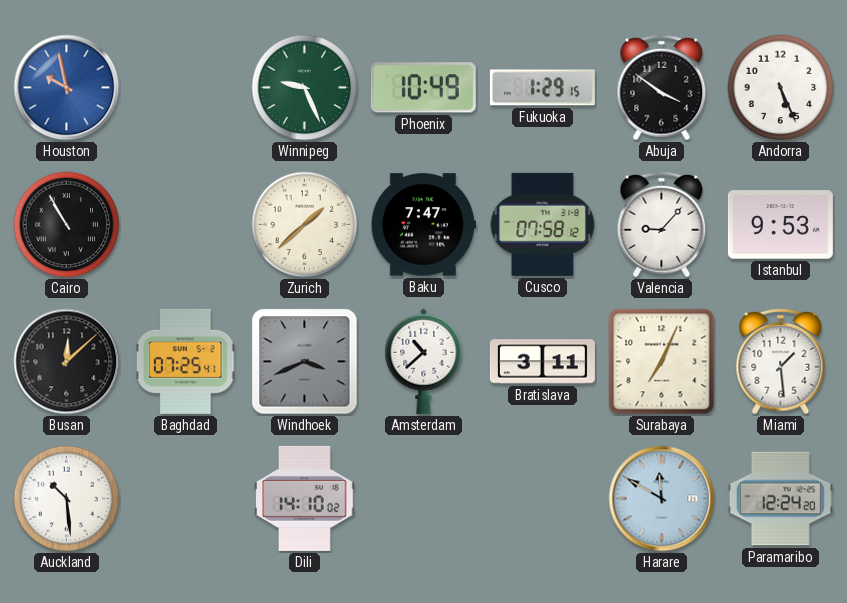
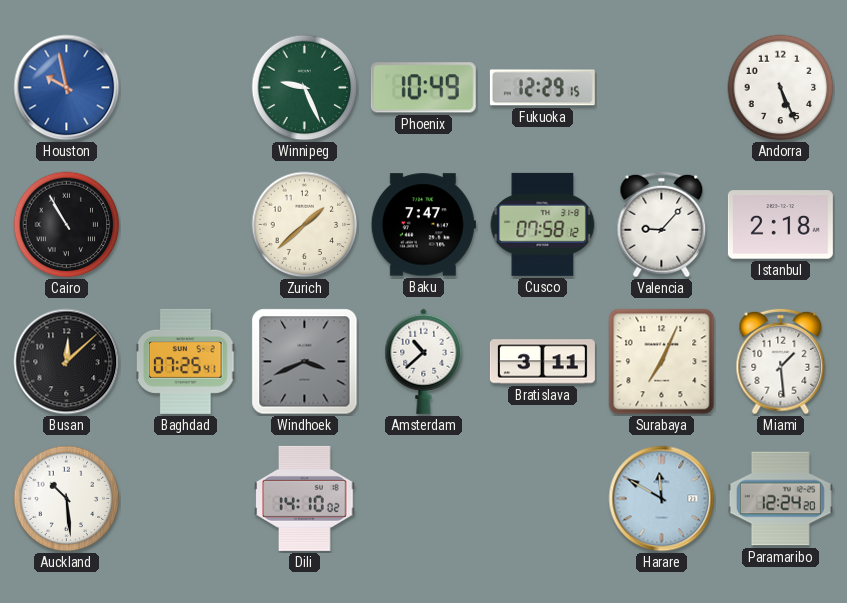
Fukuoka: 1:29 -> 12:29 (542, 88)
Abuja: 3:51 -> none (662, 88)
Istanbul: 9:53 -> 2:18 (780, 225)
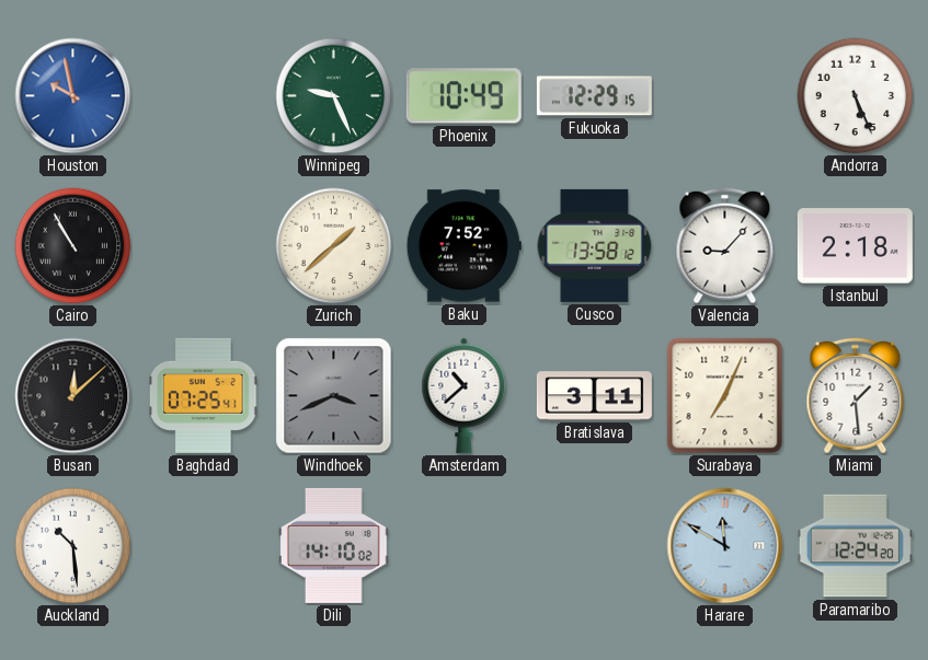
Baku: 7:47 -> 7:52 (463, 246)
Cusco: 07:58 -> 13:58 (595, 245)
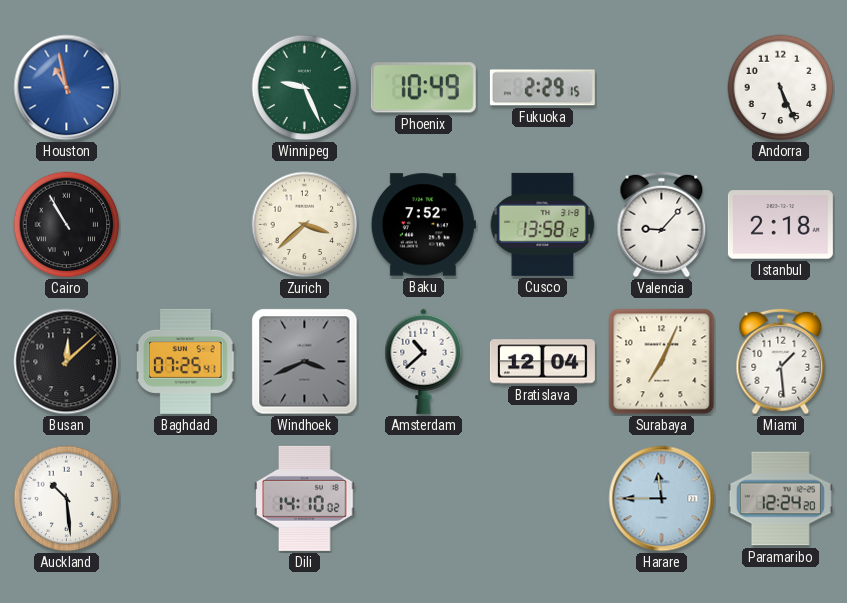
Houston: 9:58 -> 10:58 (67, 88)
Fukuoka: 12:29 -> 2:29 (542, 88)
Zurich: 1:38 -> 3:38 (305, 225)
Bratislava: 3:11 -> 12:04 (542, 362)
Harare: 11:50 -> 11:45 (662, 499)
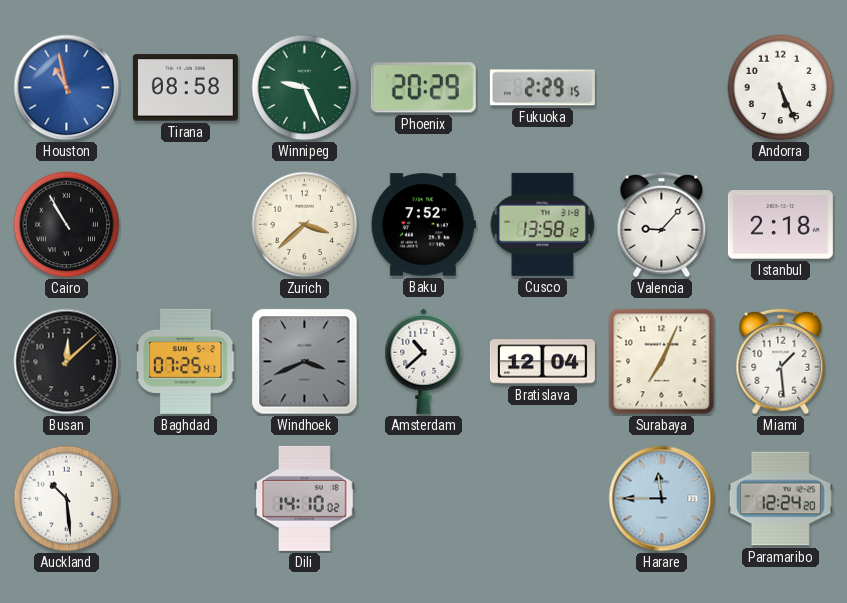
Tirana: none -> 08:58 (185, 88)
Phoenix: 10:49 -> 20:29 (423, 88)
